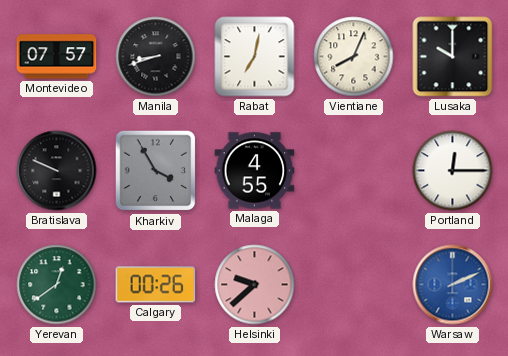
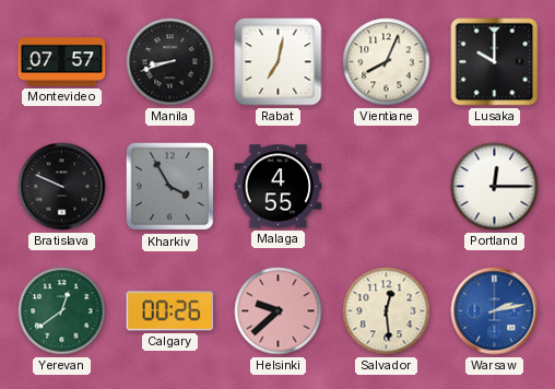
Salvador: none -> 12:29 (387, 311)
Warsaw: 2:11 -> 2:13 (495, 311)
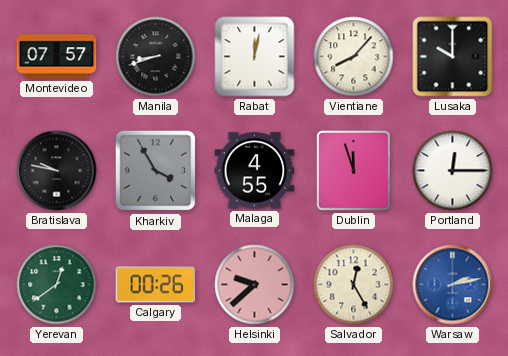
Rabat: 7:02 -> 12:02 (255, 57)
Vientiane: 8:04 -> 8:07 (354, 57)
Bratislava: 9:49 -> 9:47 (57, 171)
Dublin: none -> 11:57 (354, 171)
Salvador: 12:29 -> 12:25 (354, 285)
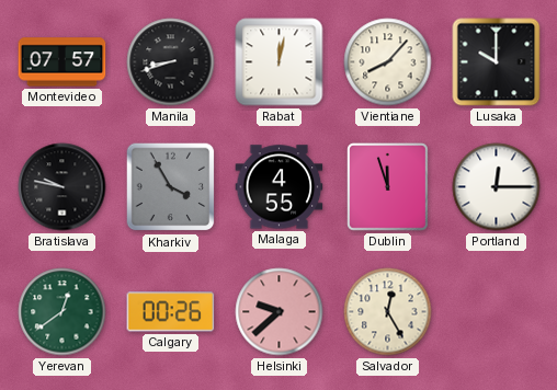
Warsaw: 2:13 -> none (453, 285)
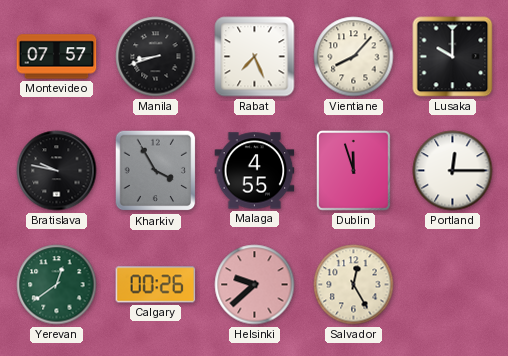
Rabat: 12:02 -> 7:26 (255, 57)
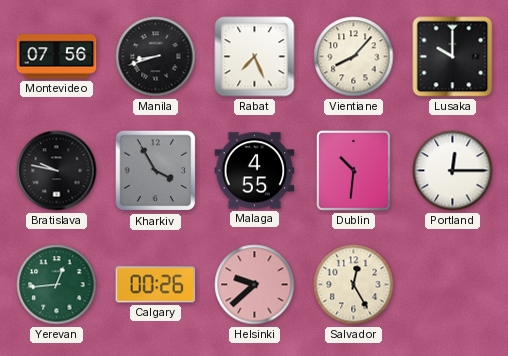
Montevideo: 07:57 -> 07:56 (57, 57)
Dublin: 11:57 -> 10:31 (354, 171)
Yerevan: 12:39 -> 12:44 (57, 285)
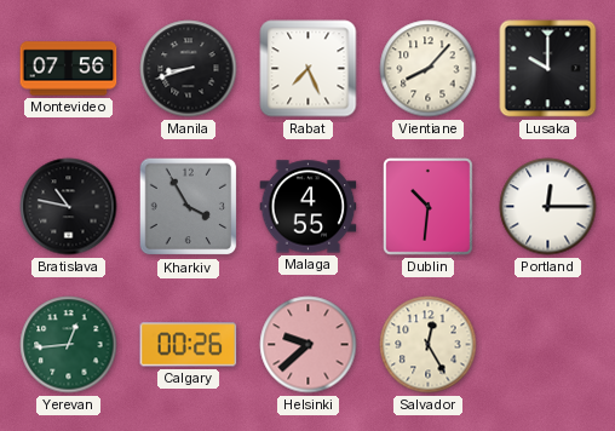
Bratislava: 9:47 -> 10:47 (69, 207)
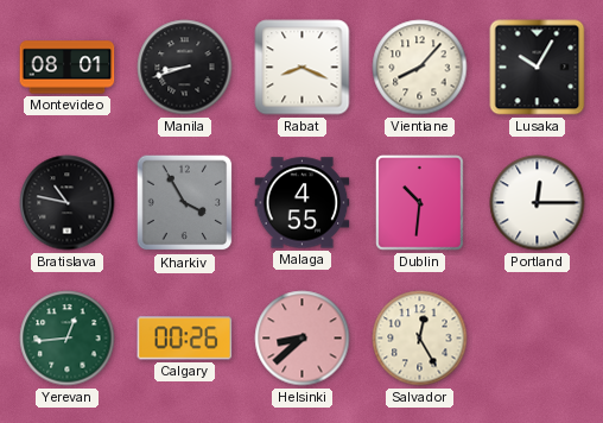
Montevideo: 07:56 -> 08:01 (68, 68)
Rabat: 7:26 -> 8:19 (303, 68)
Lusaka: 10:00 -> 10:05 (538, 68)
Helsinki: 9:38 -> 8:38 (303, 339)
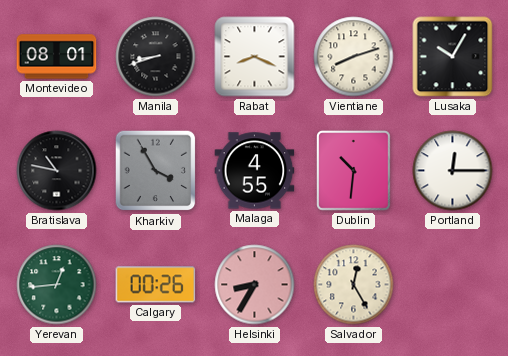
Vientiane: 8:07 -> 8:12 (354, 57)
Helsinki: 8:38 -> 8:35 (255, 285)
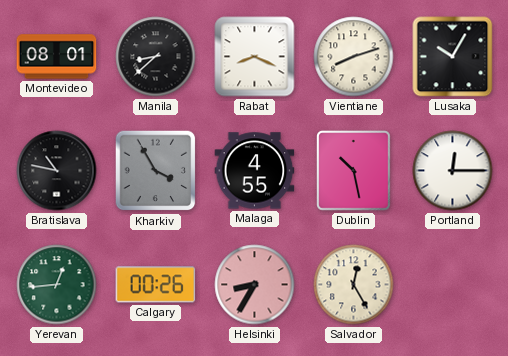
Manila: 8:42 -> 8:38 (156, 57)
Dublin: 10:31 -> 10:28 (354, 171)
